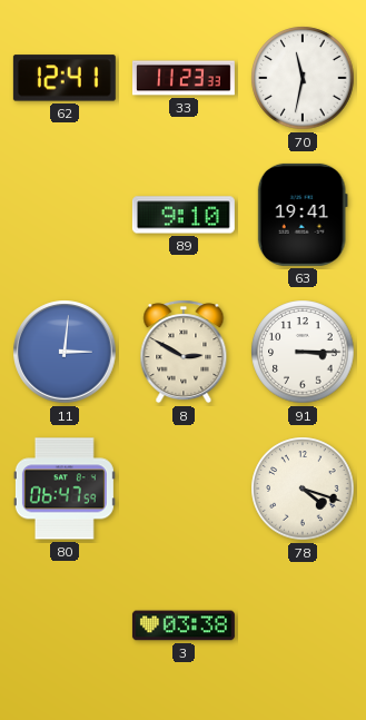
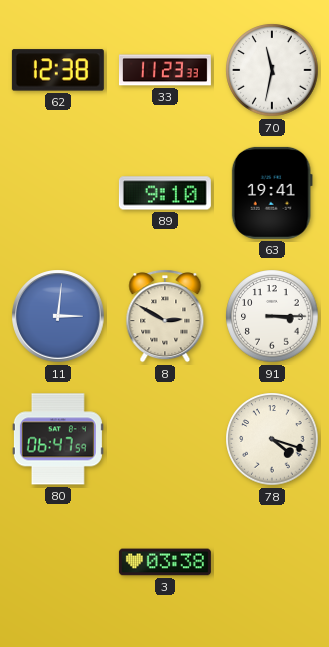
62: 12:41 -> 12:38 (58, 70)
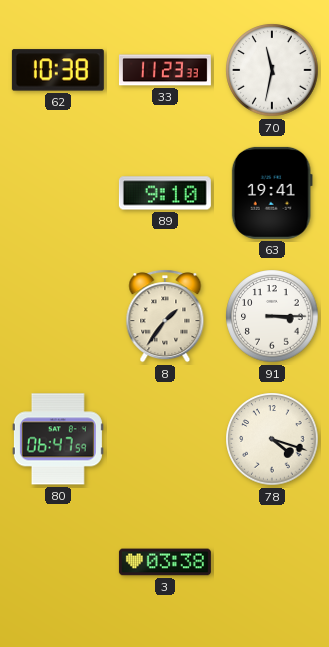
62: 12:38 -> 10:38 (58, 70)
11: 3:01 -> none (58, 316)
8: 2:50 -> 1:36 (165, 316)
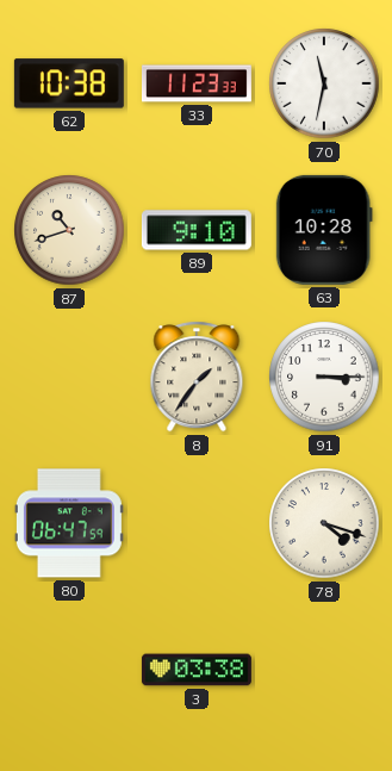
87: none -> 10:42 (69, 230)
63: 19:41 -> 10:28 (324, 230)
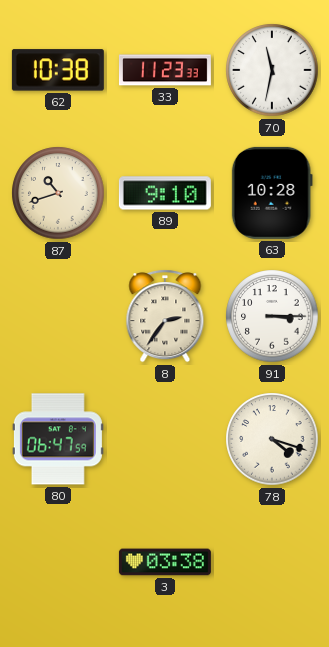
8: 1:36 -> 2:36 (165, 316)
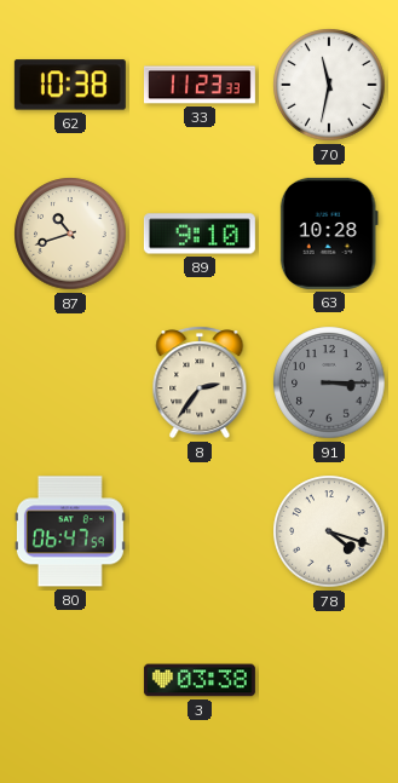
91 dial: white -> grey (329, 382)
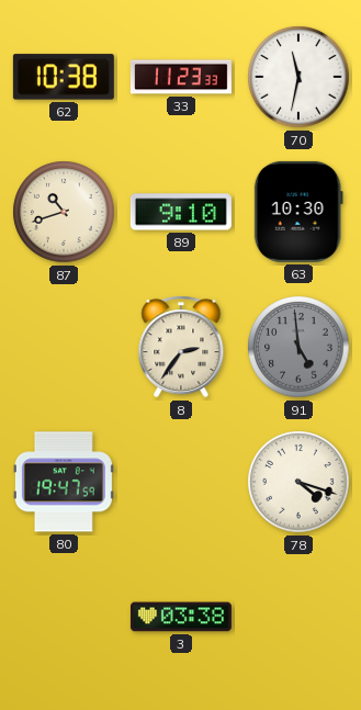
63: 10:28 -> 10:30 (298, 212)
91: 3:15 -> 4:59 (298, 347)
80: 06:47 -> 19:47 (64, 482)
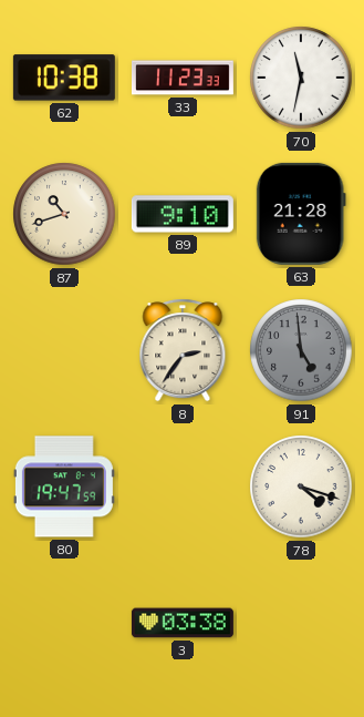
63: 10:30 -> 21:28 (301, 214)
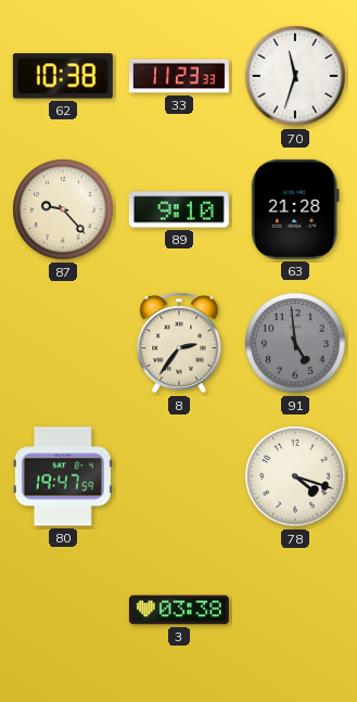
70: 11:32 -> 11:33 (295, 76)
87: 10:42 -> 9:23 (63, 209)
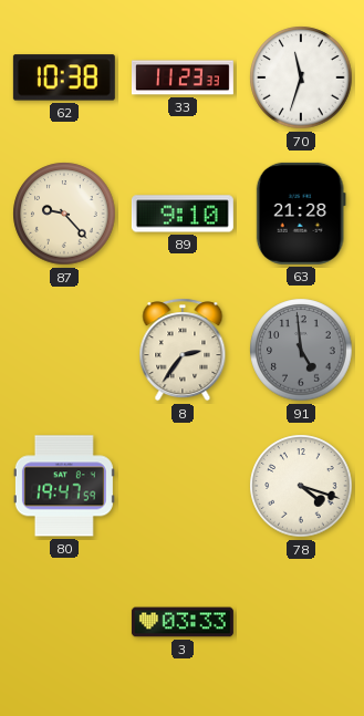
3: 03:38 -> 03:33 (183, 622)
